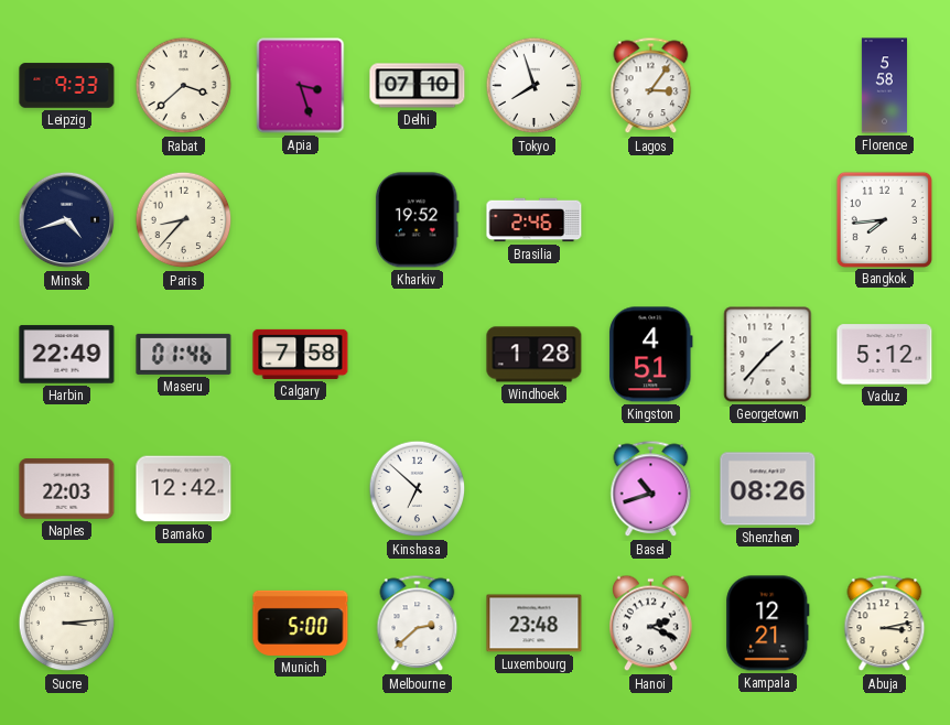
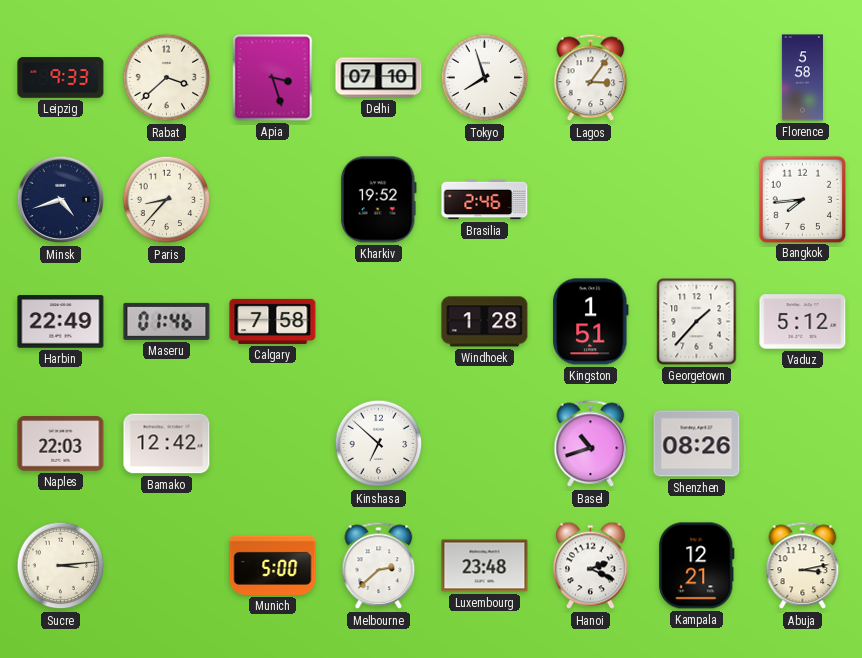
Kingston: 4:51 -> 1:51 (590, 322)
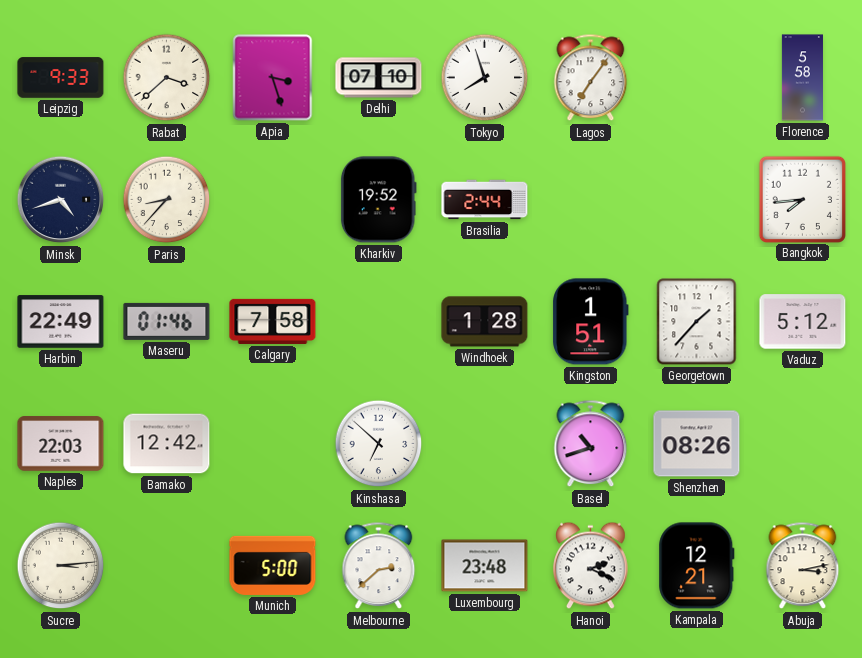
Lagos: 3:06 -> 7:06 (591, 78)
Brasilia: 2:46 -> 2:44 (485, 200)
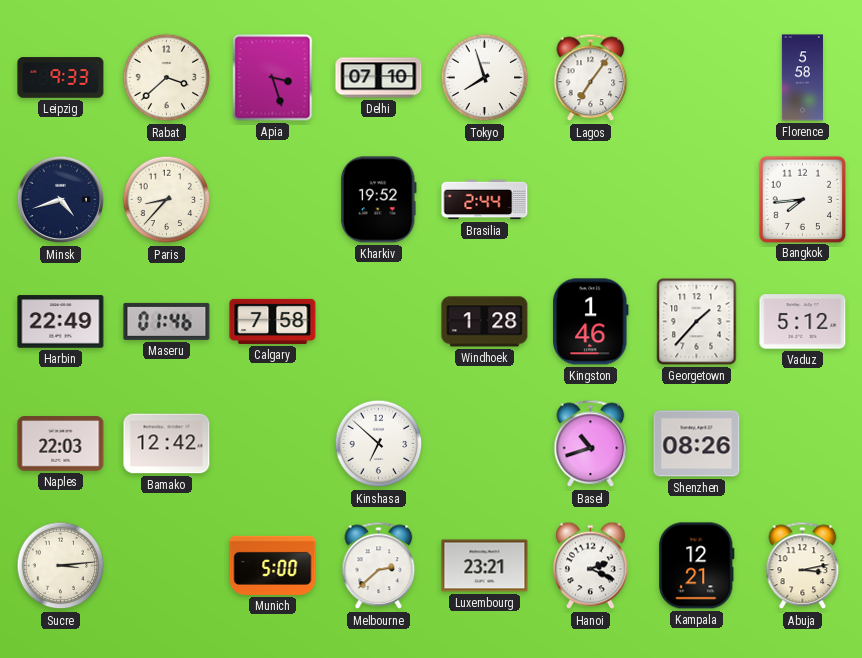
Kingston: 1:51 -> 1:46 (590, 322)
Luxembourg: 23:48 -> 23:21 (485, 566)
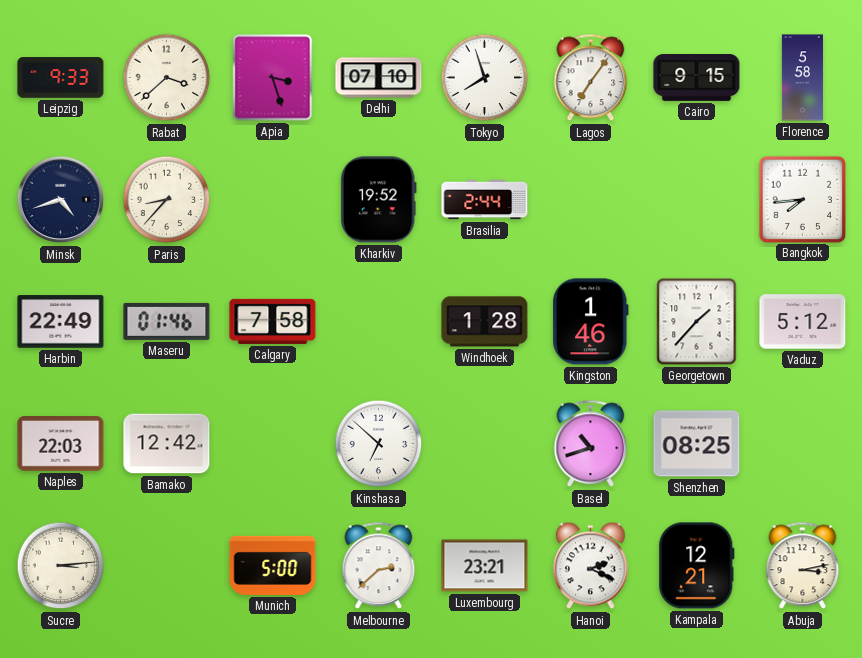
Cairo: none -> 9:15 (697, 78)
Shenzhen: 08:26 -> 08:25 (697, 444)
